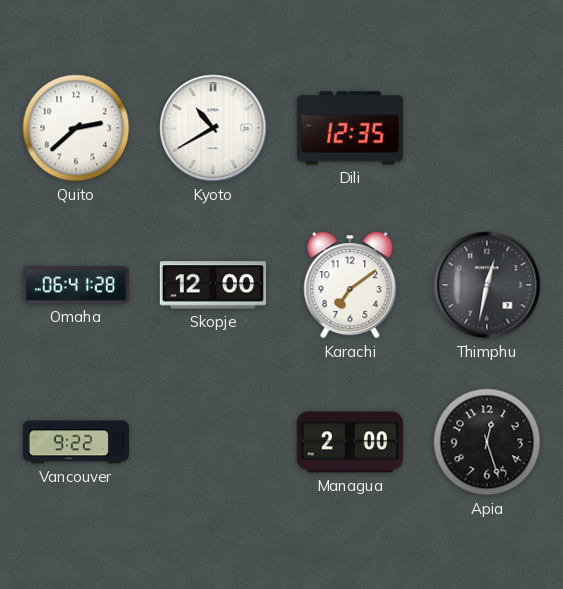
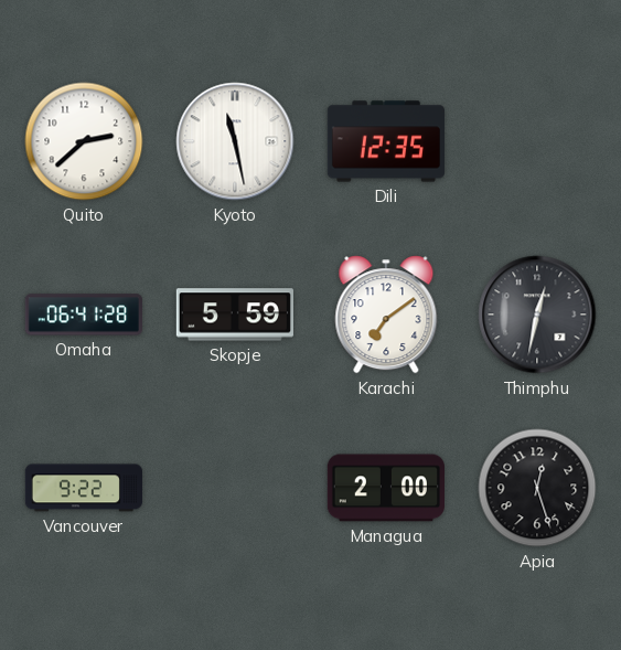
Kyoto: 10:40 -> 11:28 (235, 141)
Skopje: 12:00 -> 5:59 (235, 315)
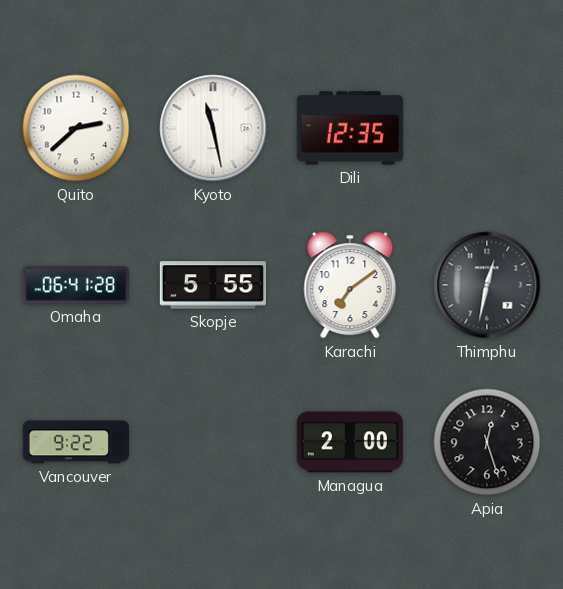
Skopje: 5:59 -> 5:55 (213, 285)
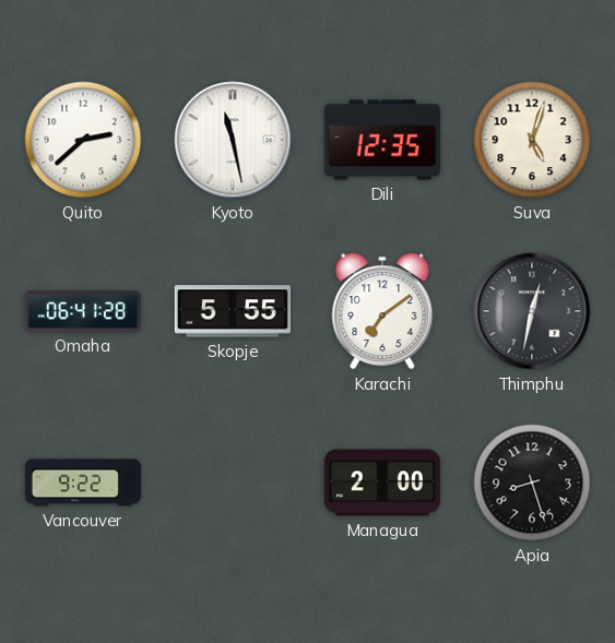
Suva: none -> 5:03 (532, 140)
Apia: 12:27 -> 8:27 (532, 483)
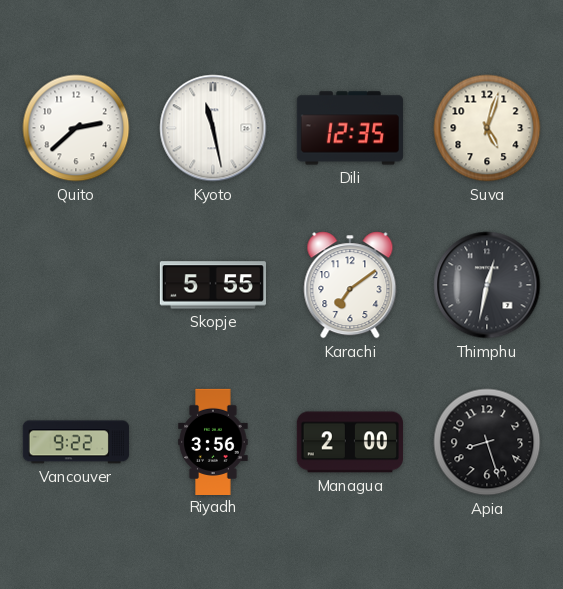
Omaha: 06:41 -> none (83, 311)
Riyadh: none -> 3:56 (213, 441)
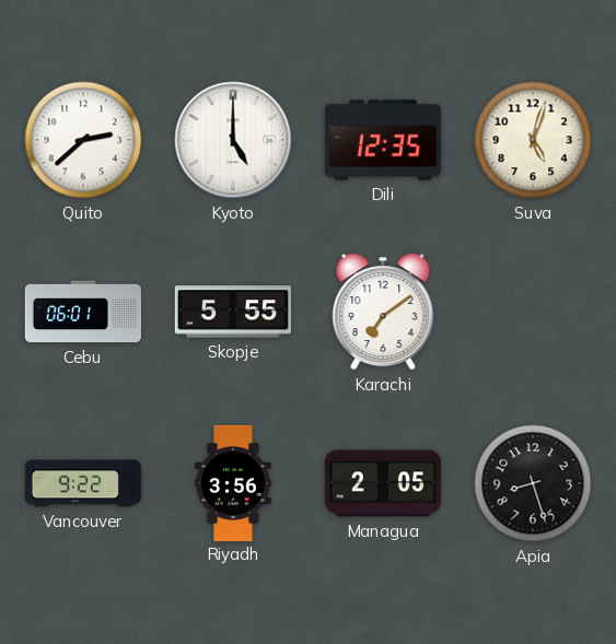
Kyoto: 11:28 -> 5:00 (233, 140)
Cebu: none -> 06:01 (82, 312)
Thimphu: 12:32 -> none (487, 285)
Managua: 2:00 -> 2:05 (383, 483)
